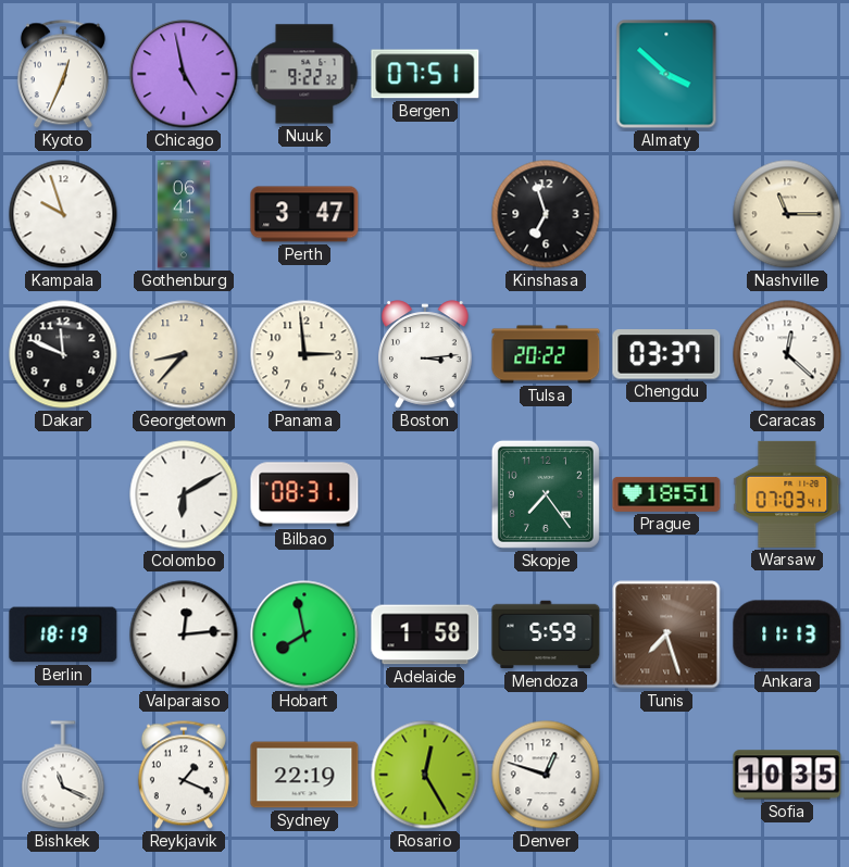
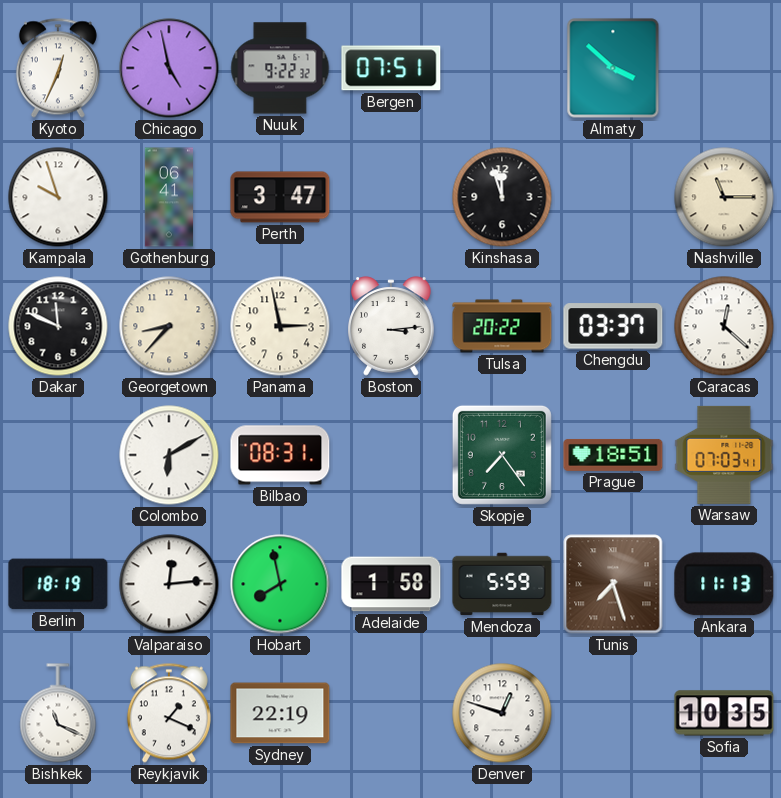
Kinshasa: 6:57 -> 11:57 (502, 197)
Panama: 2:59 -> 2:58 (280, 326)
Rosario: 12:25 -> none (425, 775)
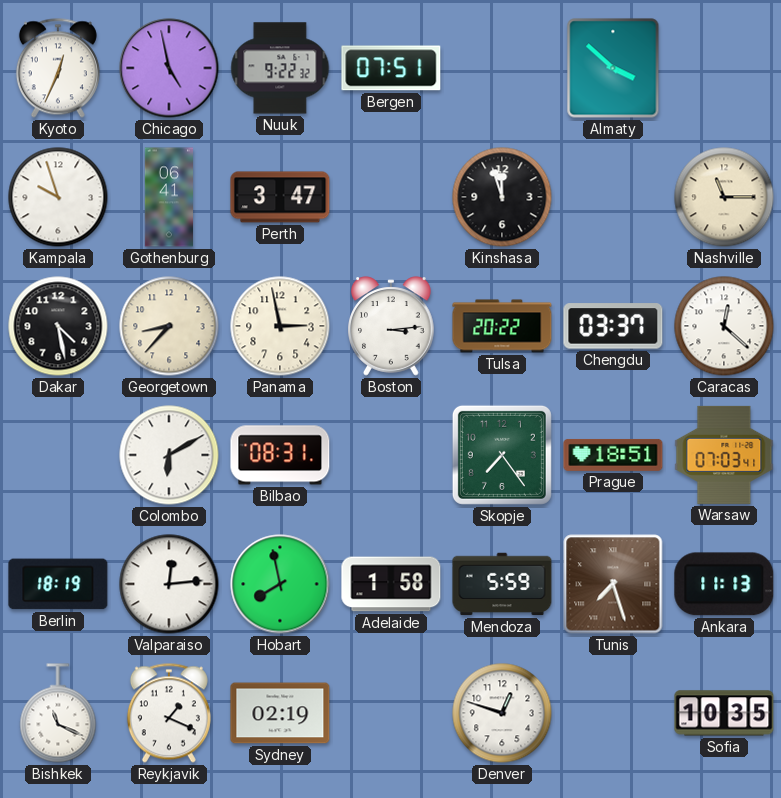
Dakar: 11:49 -> 4:28 (58, 326)
Sydney: 22:19 -> 02:19 (280, 713)
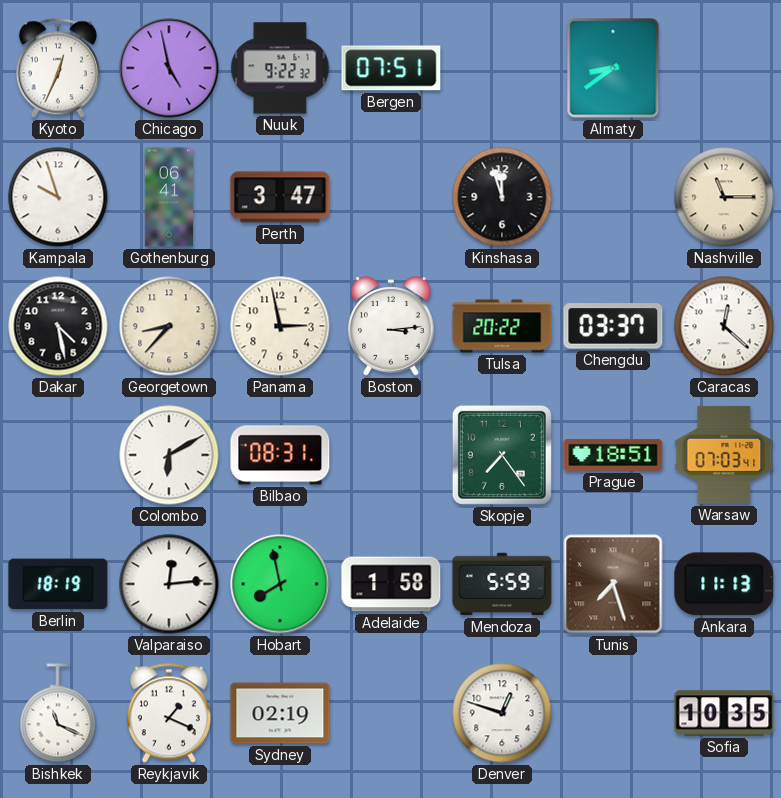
Almaty: 3:52 -> 8:39 (613, 68)
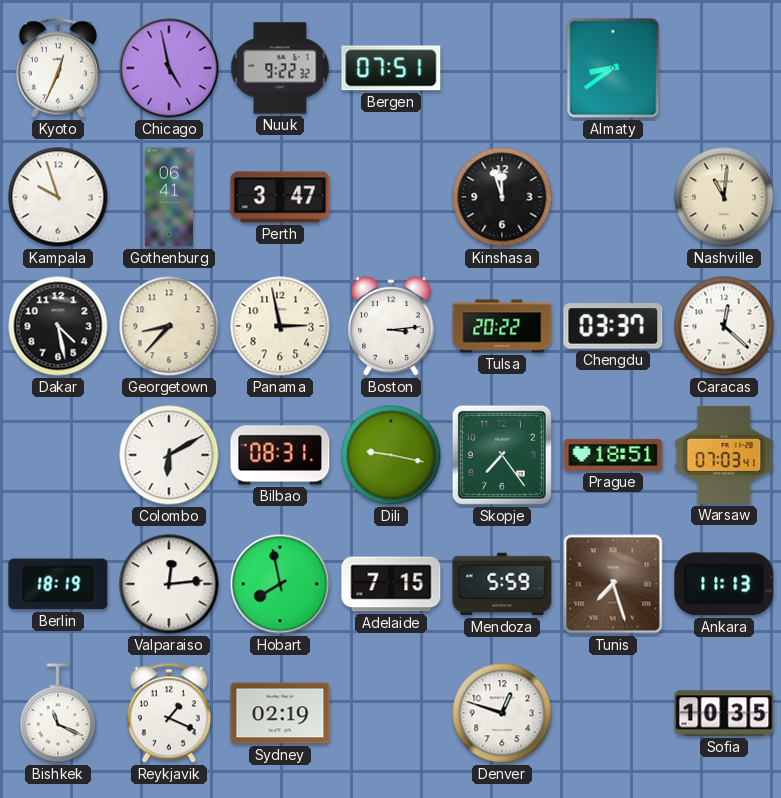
Nashville: 11:15 -> 11:01 (724, 197)
Dili: none -> 9:17 (391, 455)
Adelaide: 1:58 -> 7:15 (391, 584)
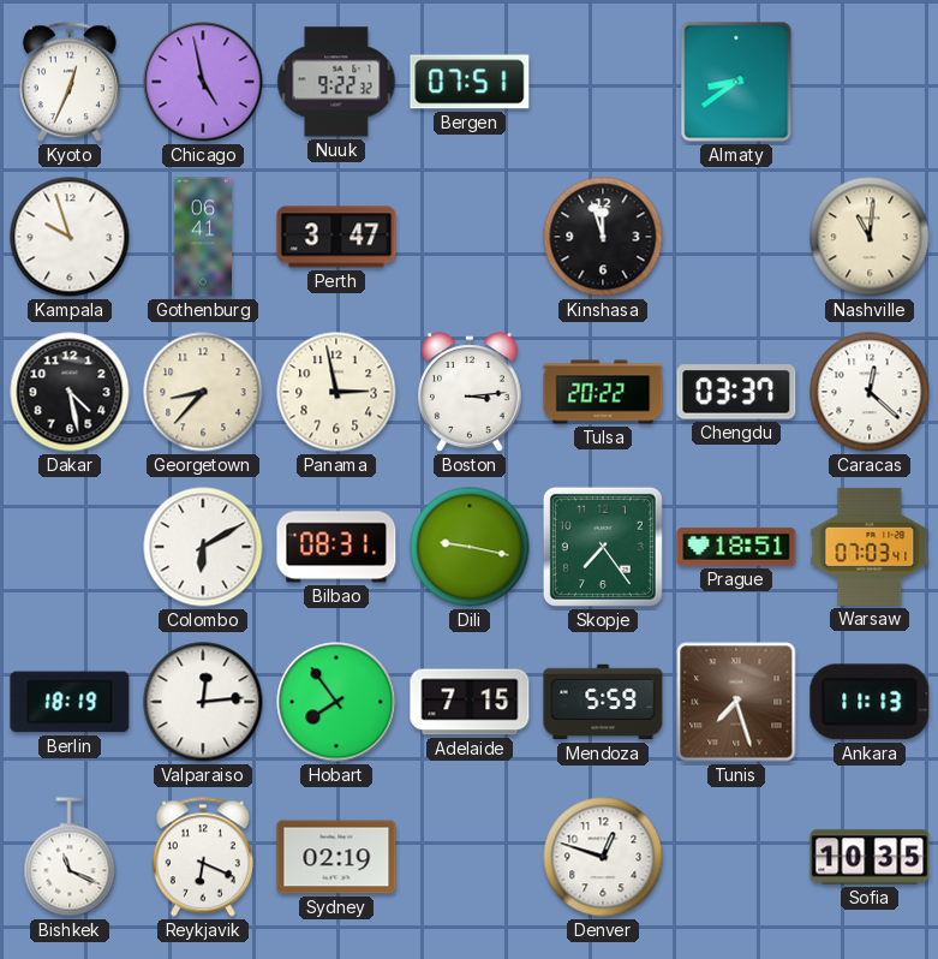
Hobart: 7:58 -> 7:54 (336, 702)
Reykjavik: 1:19 -> 6:19 (203, 857)
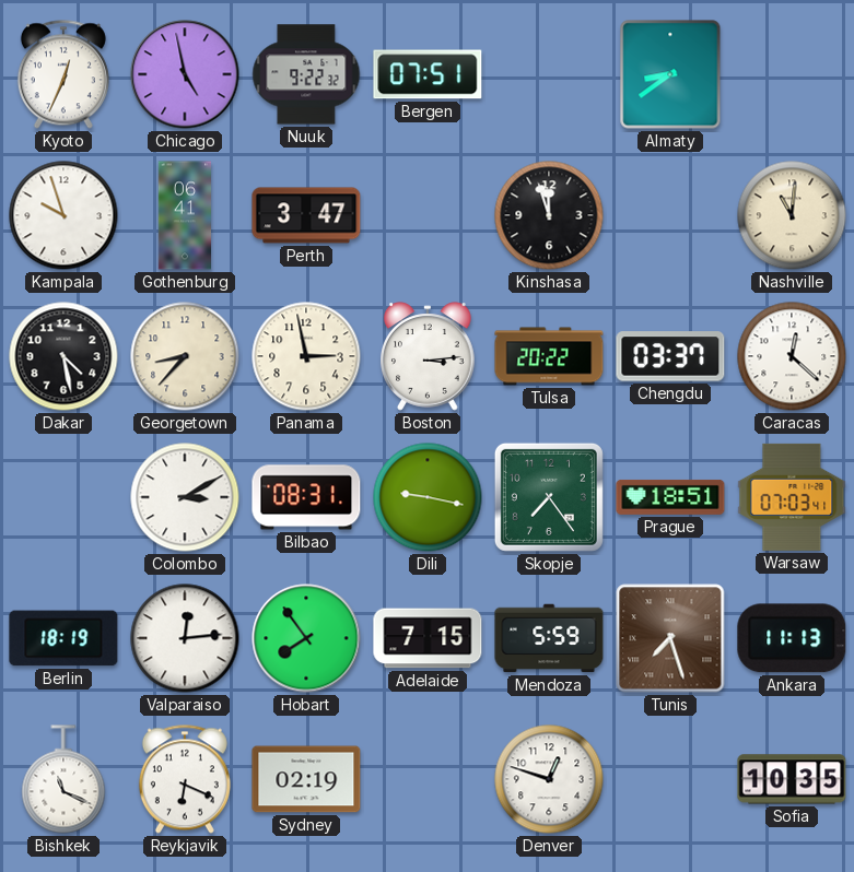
Colombo: 6:10 -> 3:10 (185, 497)
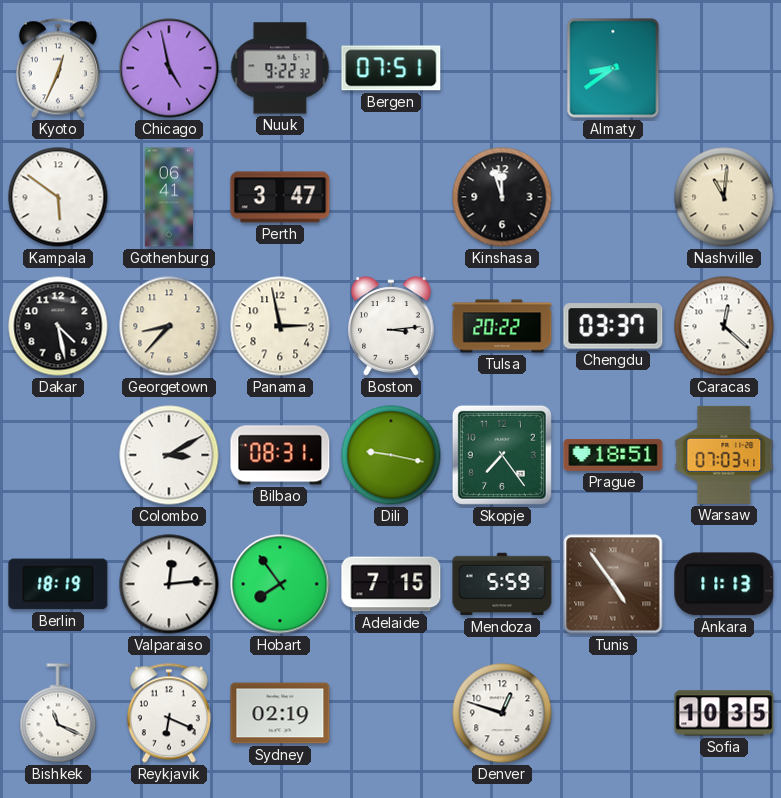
Kampala: 9:57 -> 5:51 (58, 197)
Tunis: 7:27 -> 4:54 (613, 584)
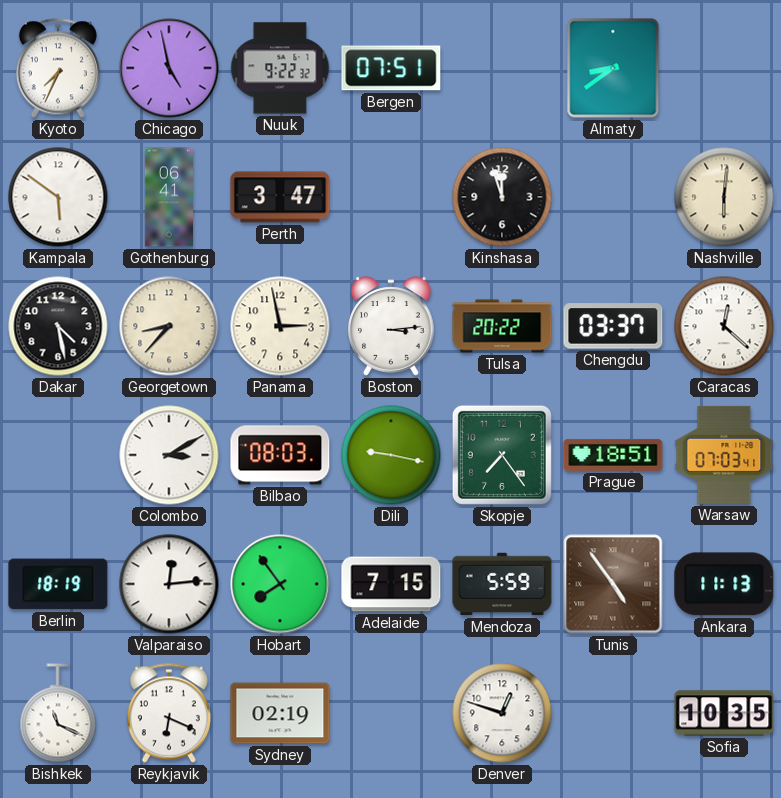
Kyoto: 12:34 -> 7:34 (58, 68)
Nashville: 11:01 -> 6:01 (724, 197)
Bilbao: 08:31 -> 08:03 (280, 455)
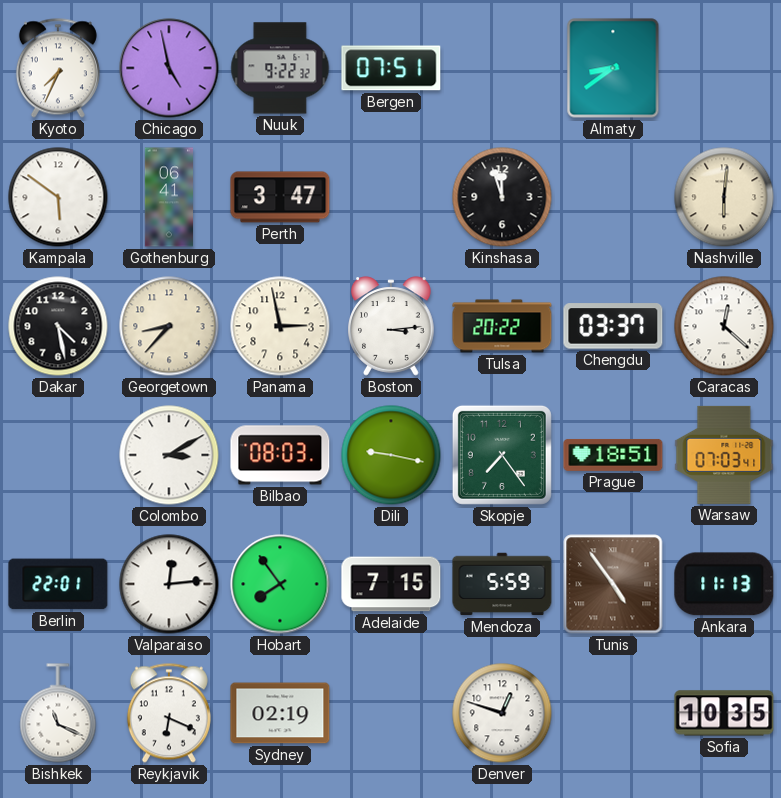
Berlin: 18:19 -> 22:01 (58, 584)
